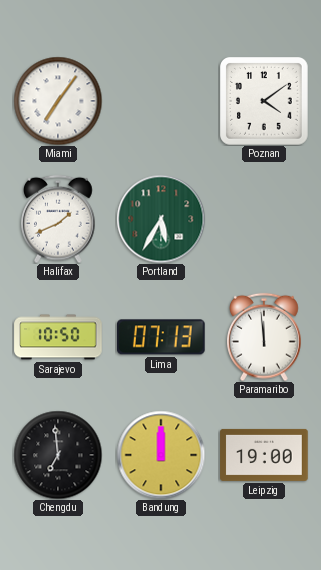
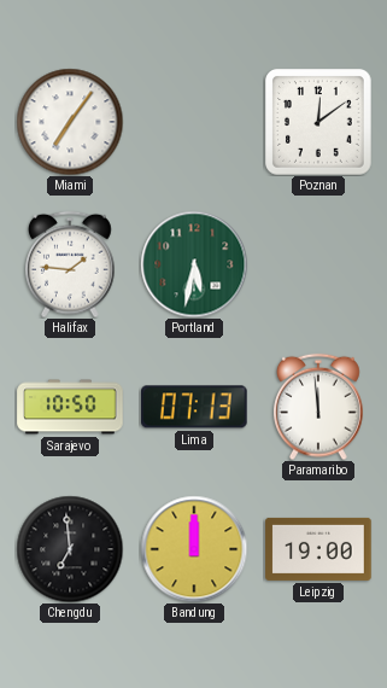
Poznan: 4:09 -> 12:09 (319, 123)
Halifax: 1:41 -> 1:46 (71, 264)
Portland: 5:35 -> 5:32 (194, 264)
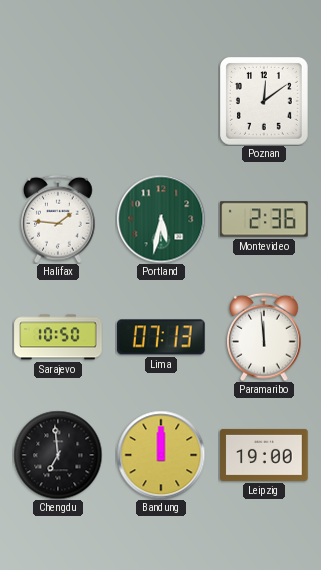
Miami: 7:06 -> none (70, 122)
Montevideo: none -> 2:36 (264, 219)
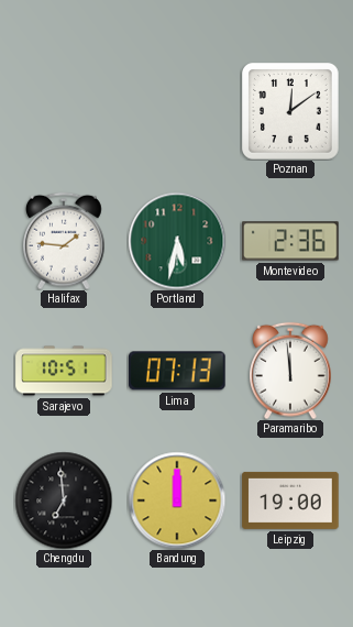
Sarajevo: 10:50 -> 10:51 (64, 371)
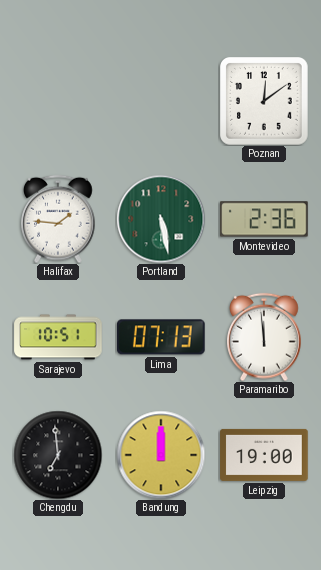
Portland: 5:32 -> 5:28 (161, 219)
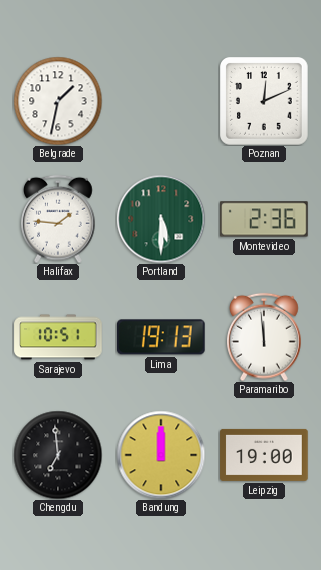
Belgrade: none -> 1:32 (58, 101)
Poznan: 12:09 -> 12:11 (265, 102)
Portland: 5:28 -> 5:30 (161, 219)
Lima: 07:13 -> 19:13 (162, 337)
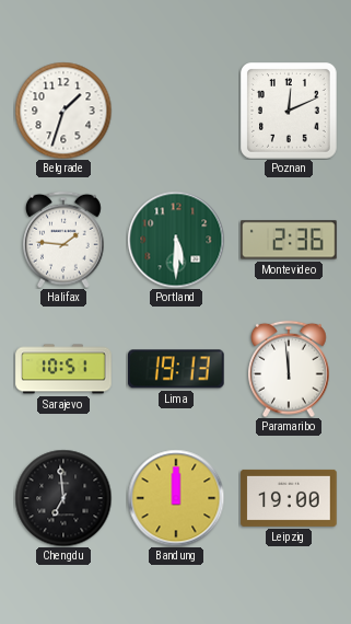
Belgrade: 1:32 -> 1:33 (63, 111)
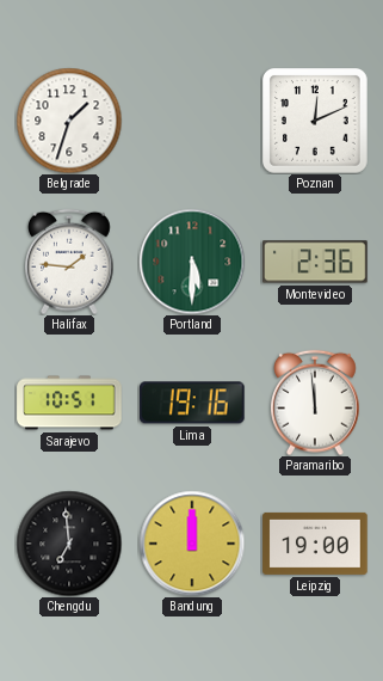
Lima: 19:13 -> 19:16 (193, 403)
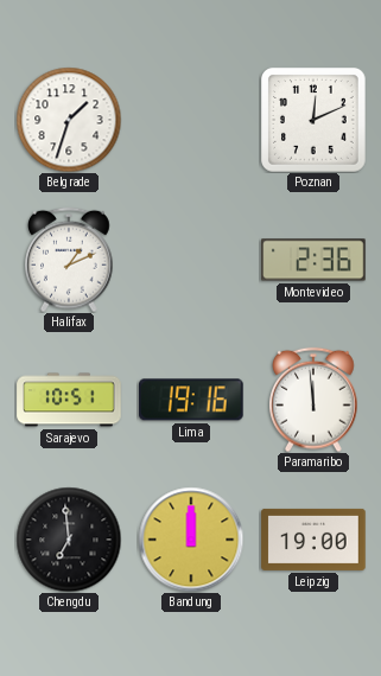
Halifax: 1:46 -> 1:11 (70, 260)
Portland: 5:30 -> none (192, 262)
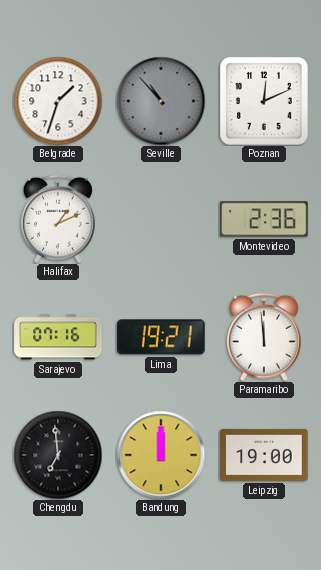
Seville: none -> 10:53 (161, 101)
Sarajevo: 10:51 -> 07:16 (58, 337)
Lima: 19:16 -> 19:21 (162, 337)
